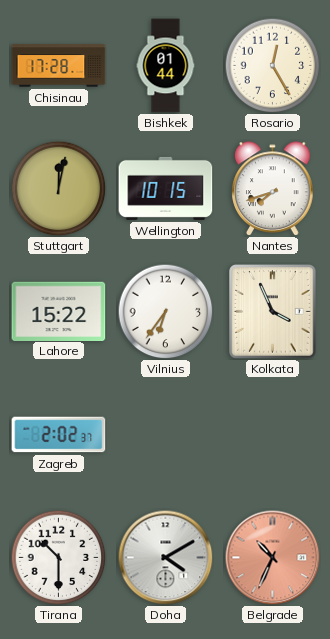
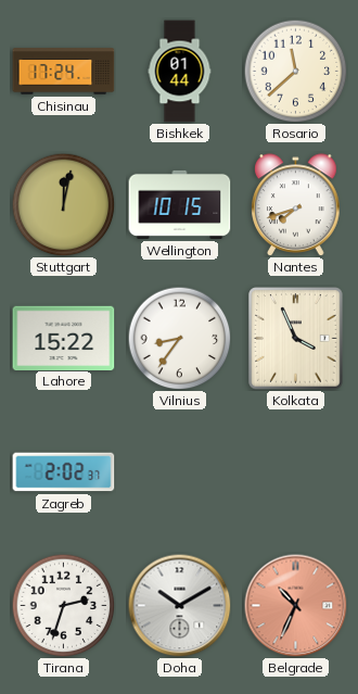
Chisinau: 17:28 -> 17:24 (64, 72)
Rosario: 12:25 -> 11:38 (295, 71)
Vilnius: 6:36 -> 8:36 (179, 338)
Tirana: 10:30 -> 2:33 (63, 605)
Doha: 4:10 -> 10:10 (179, 605)
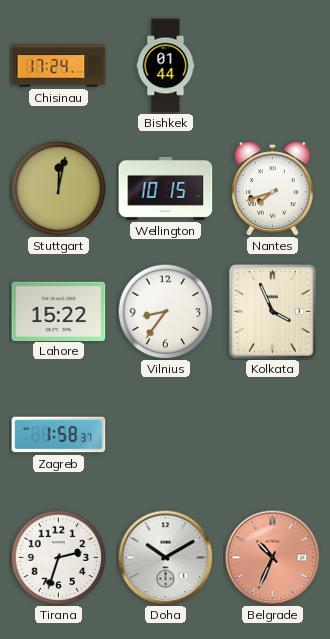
Rosario: 11:38 -> none (295, 71)
Zagreb: 2:02 -> 1:58 (59, 435)
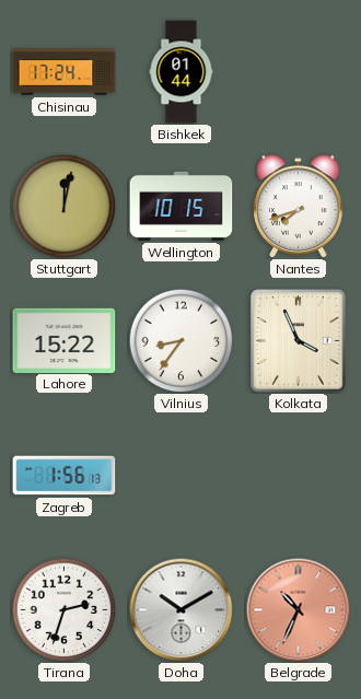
Zagreb: 1:58 -> 1:56 (65, 476)
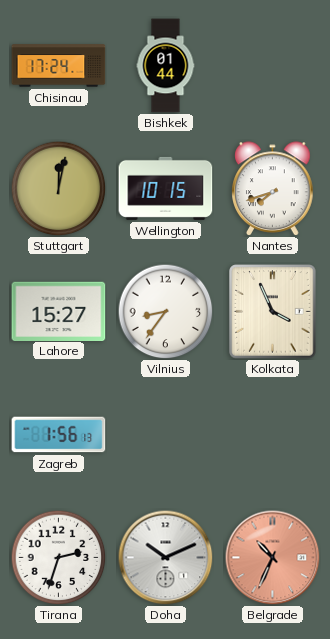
Lahore: 15:22 -> 15:27 (59, 311)
Doha: 10:10 -> 10:11 (165, 557)
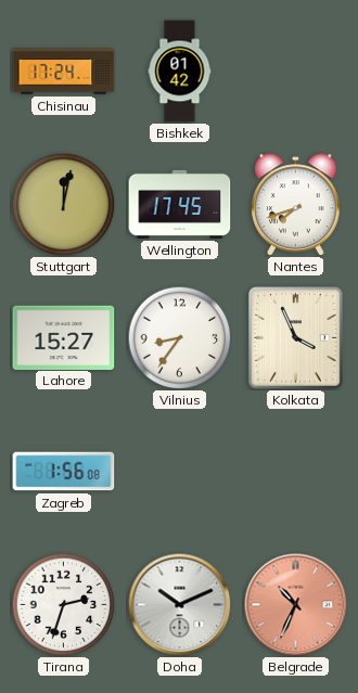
Bishkek: 01:44 -> 01:42 (180, 72)
Wellington: 10:15 -> 17:45 (180, 204)
Zagreb: 1:56:13 -> 1:56:08 (64, 472)
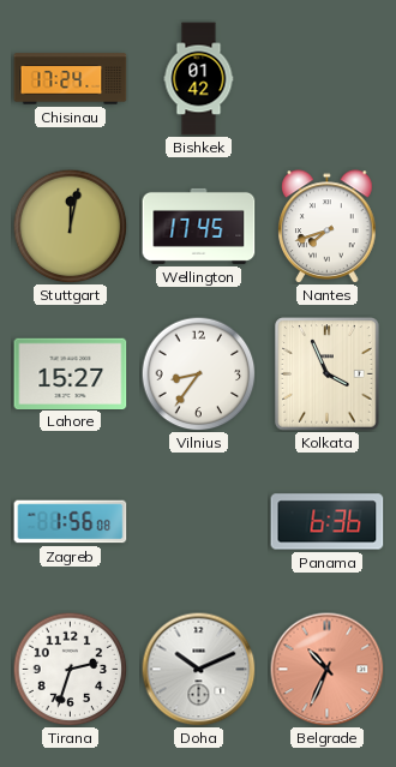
Panama: none -> 6:36 (328, 522)
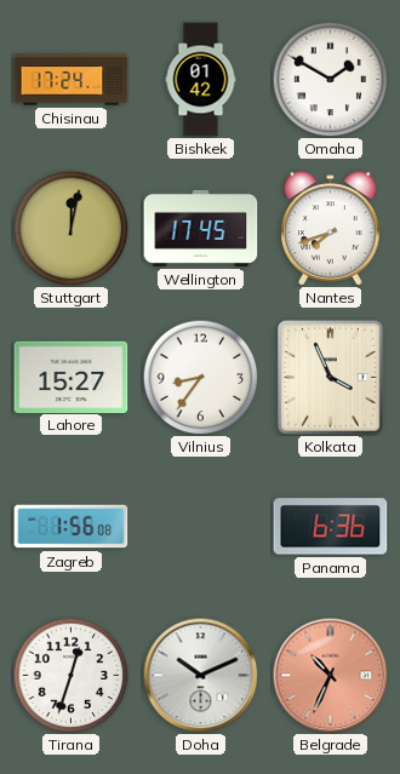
Omaha: none -> 1:50 (330, 79)
Tirana: 2:33 -> 12:33 (70, 675)
